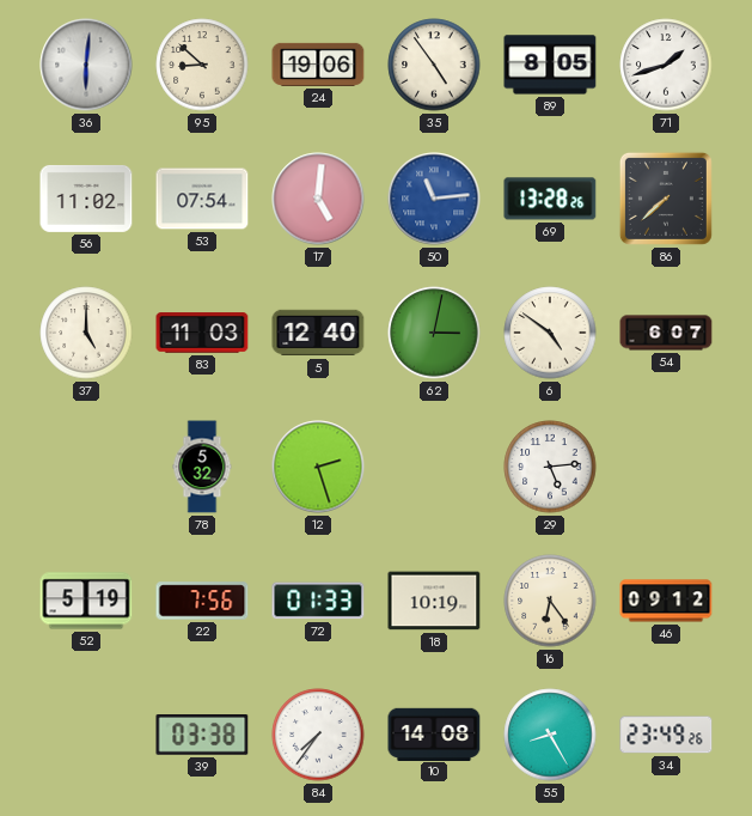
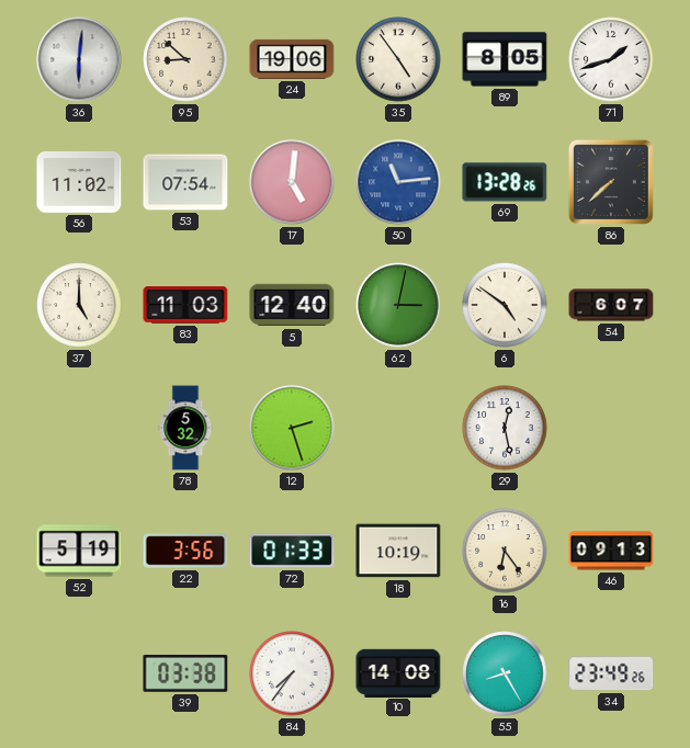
29: 5:14 -> 12:28 (505, 428)
22: 7:56 -> 3:56 (185, 551)
46: 09:12 -> 09:13 (611, 551)
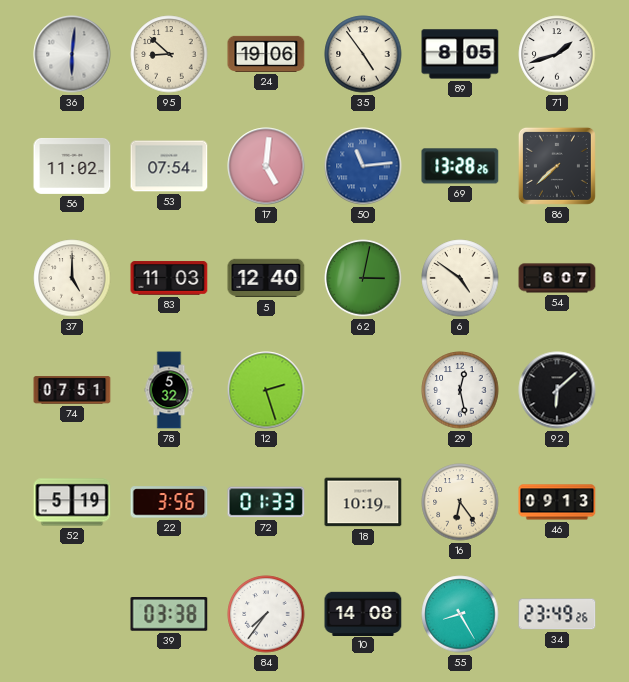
74: none -> 07:51 (72, 390)
92: none -> 6:08 (557, 390)
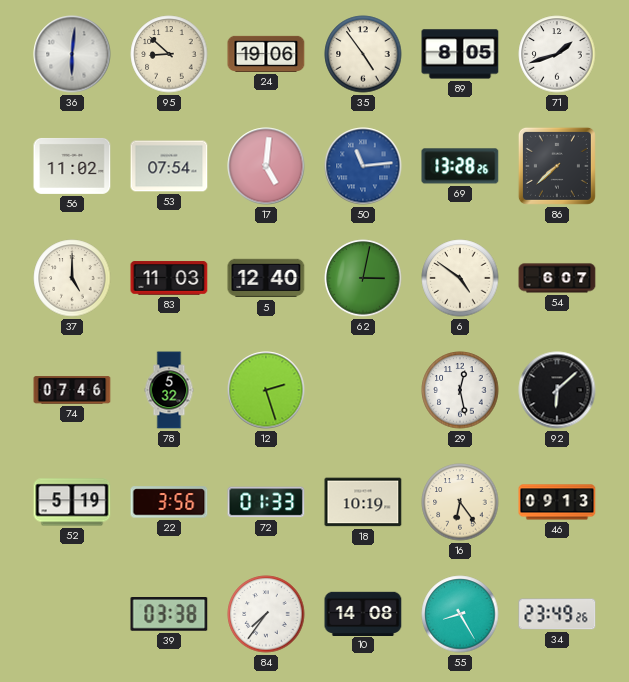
74: 07:51 -> 07:46 (72, 390)
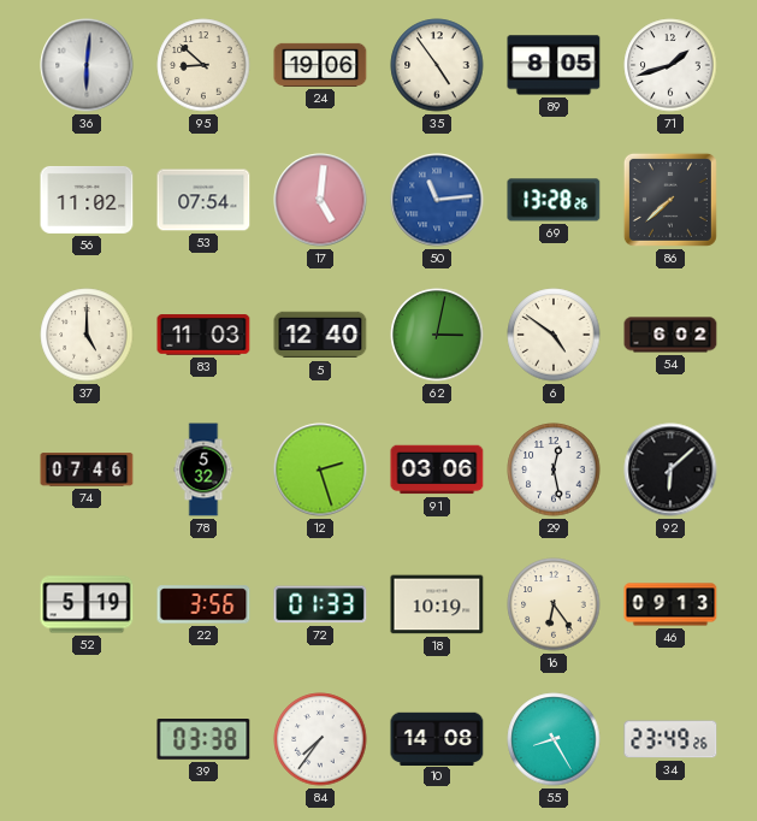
54: 6:07 -> 6:02 (670, 335)
91: none -> 03:06 (437, 469)
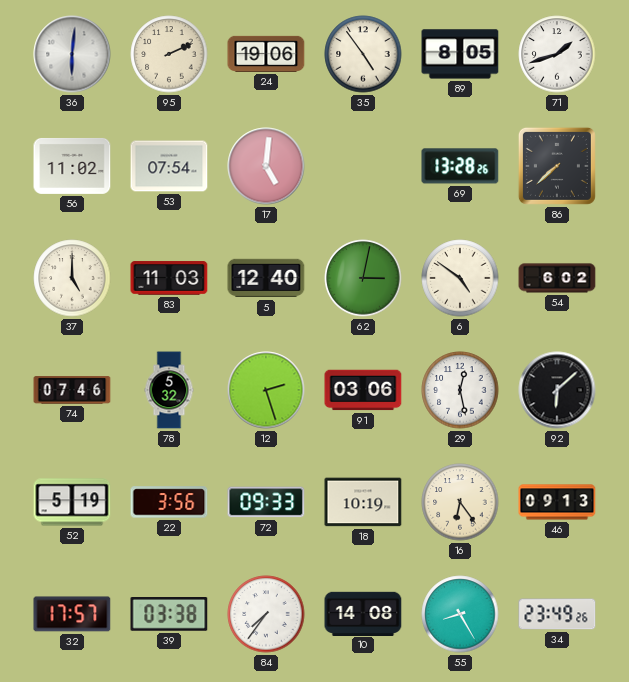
95: 8:52 -> 2:11 (169, 54)
50: 11:14 -> none (437, 200)
72: 01:33 -> 09:33 (266, 502)
32: none -> 17:57 (72, 614)
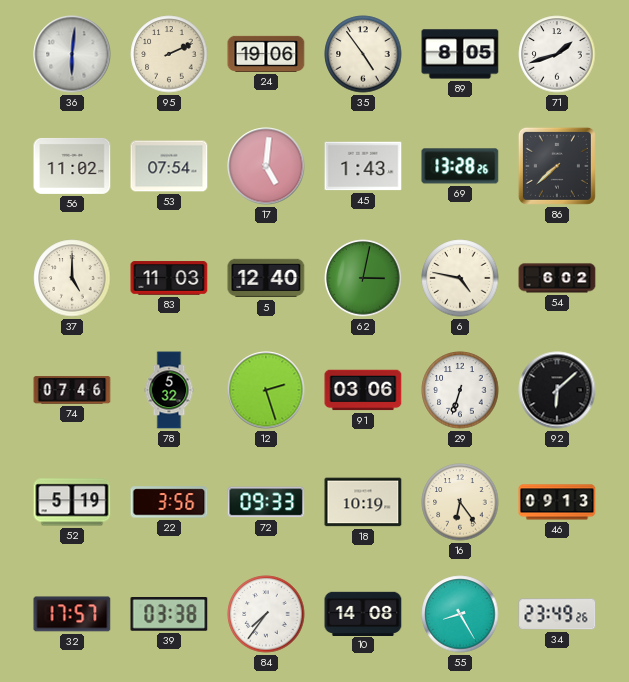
45: none -> 1:43 (363, 166)
6: 4:51 -> 4:47 (460, 278)
29: 12:28 -> 6:33 (460, 390)
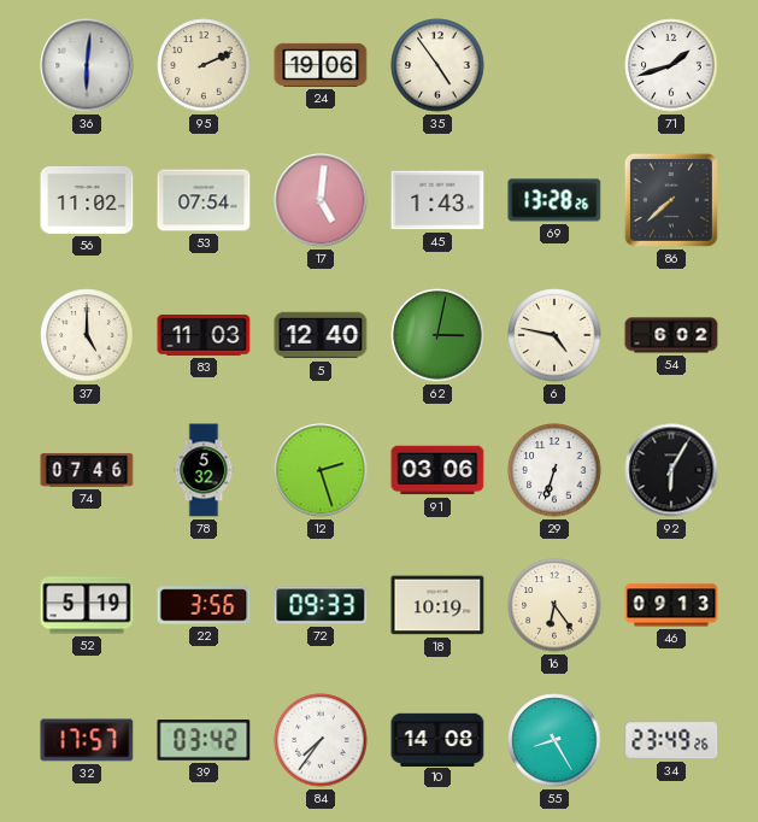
89: 8:05 -> none (460, 54)
92: 6:08 -> 6:05 (671, 470)
39: 03:38 -> 03:42 (204, 741)
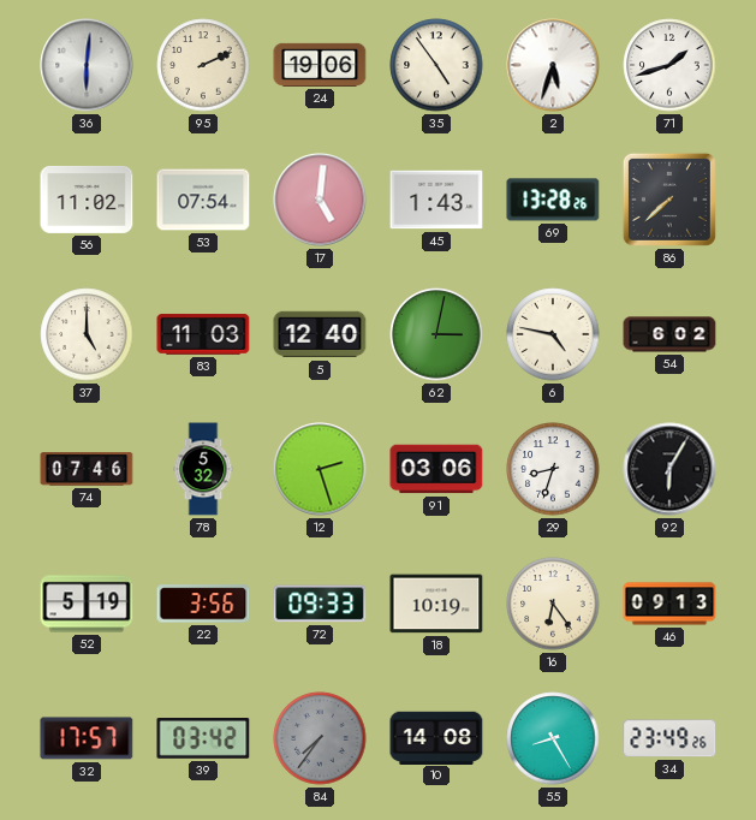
2: none -> 5:33 (553, 65)
29: 6:33 -> 8:33 (553, 469)
84 dial: white -> grey (320, 738)
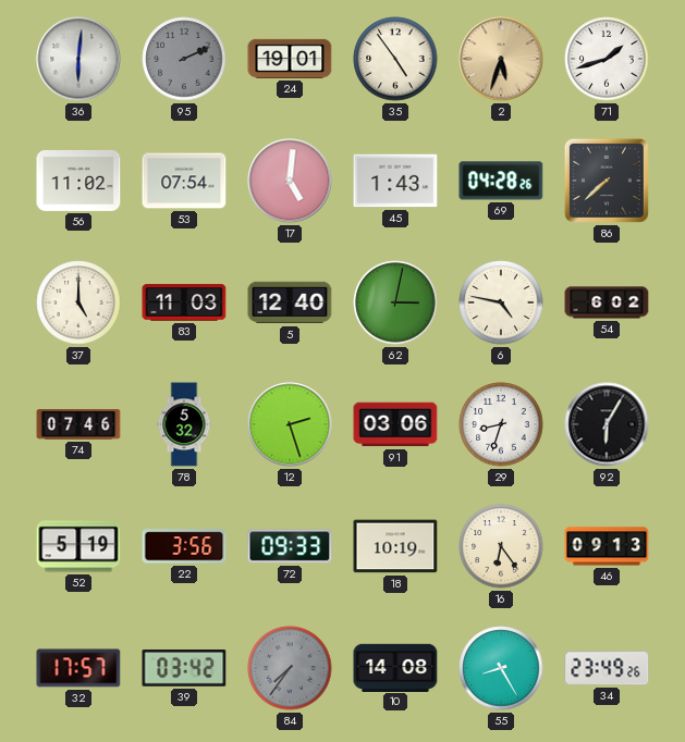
95 dial: cream -> grey (184, 59)
24: 19:06 -> 19:01 (290, 59)
2 dial: white -> champagne (501, 59)
69: 13:28 -> 04:28 (501, 181)
